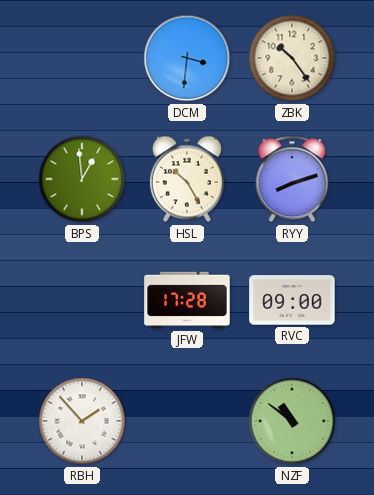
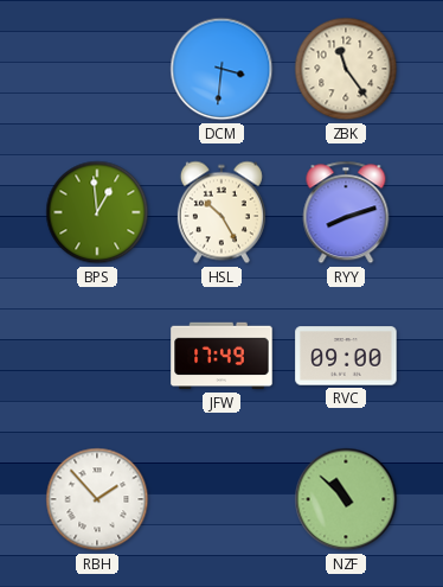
ZBK: 10:24 -> 11:24 (346, 69)
JFW: 17:28 -> 17:49 (221, 356)
NZF: 10:51 -> 10:52 (346, 499)
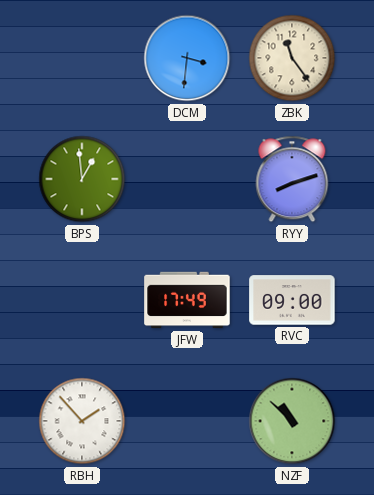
HSL: 10:25 -> none (221, 212)
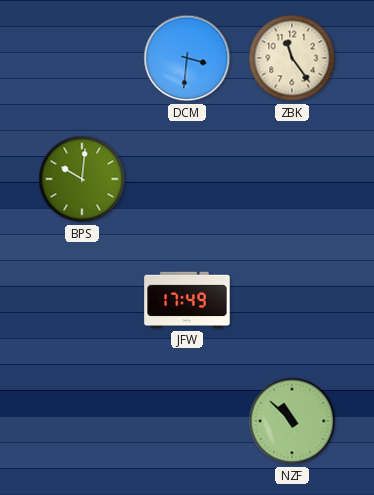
BPS: 12:59 -> 10:01 (82, 179)
RYY: 8:12 -> none (292, 179)
RVC: 09:00 -> none (292, 300)
RBH: 1:53 -> none (82, 421)
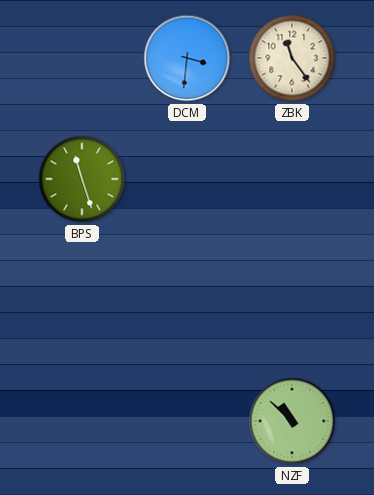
BPS: 10:01 -> 11:27 (82, 179)
JFW: 17:49 -> none (187, 300)
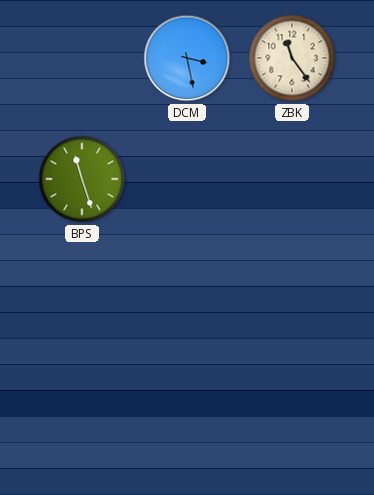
DCM: 3:31 -> 3:28 (187, 58)
NZF: 10:52 -> none (292, 421)
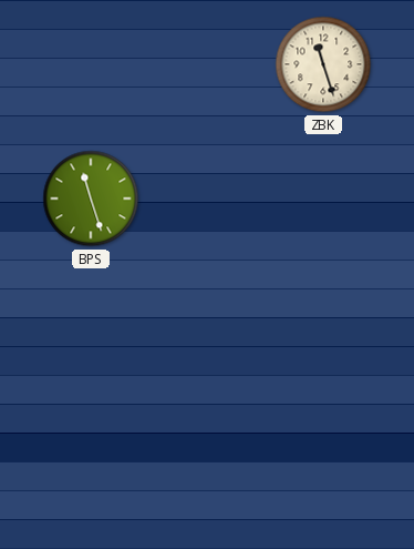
DCM: 3:28 -> none (187, 58)
ZBK: 11:24 -> 11:27 (323, 64)
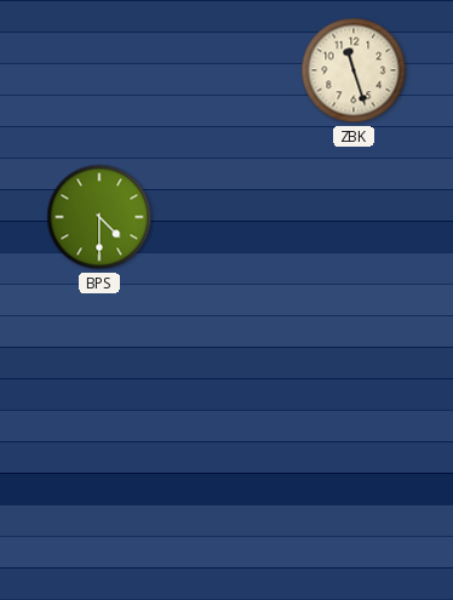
BPS: 11:27 -> 4:30 (99, 217)
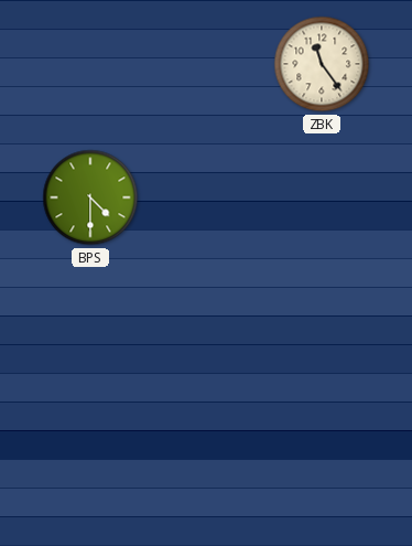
ZBK: 11:27 -> 11:24 (322, 64)
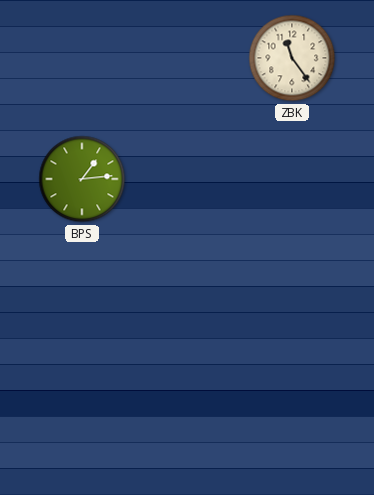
BPS: 4:30 -> 1:14 (82, 179)
